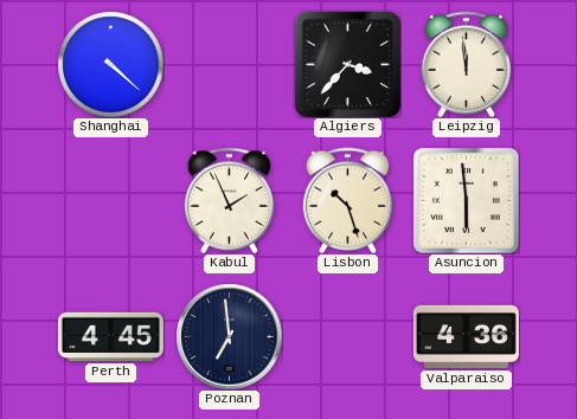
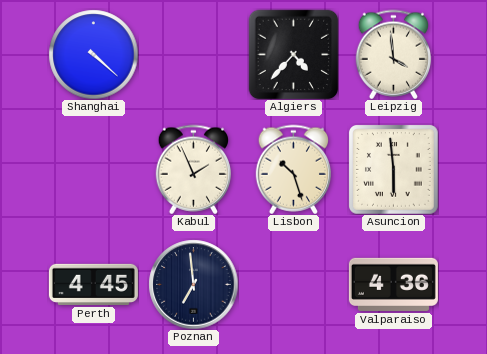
Algiers: 3:37 -> 4:37 (293, 54)
Leipzig: 11:59 -> 3:59 (394, 54)
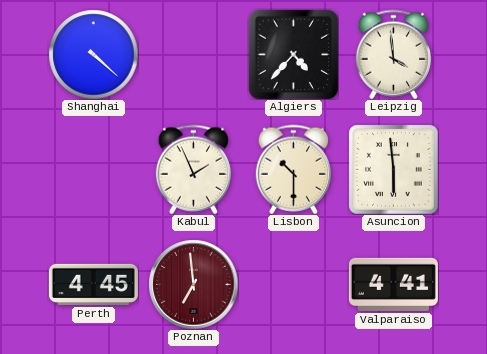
Lisbon: 10:27 -> 10:30 (294, 169)
Poznan dial: navy -> burgundy (193, 284)
Valparaiso: 4:36 -> 4:41 (393, 284)
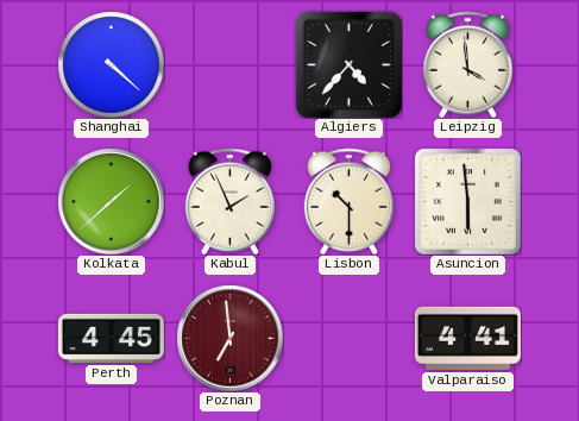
Kolkata: none -> 1:38 (111, 201)
